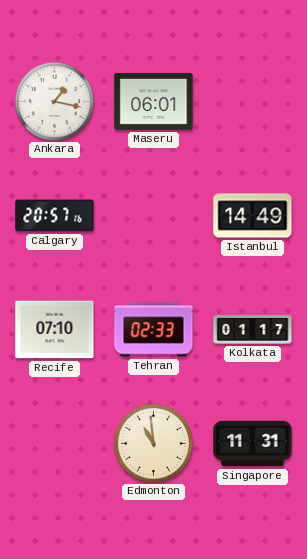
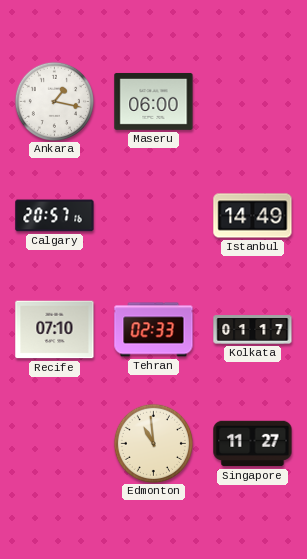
Maseru: 06:01 -> 06:00 (154, 101)
Singapore: 11:31 -> 11:27 (253, 444)
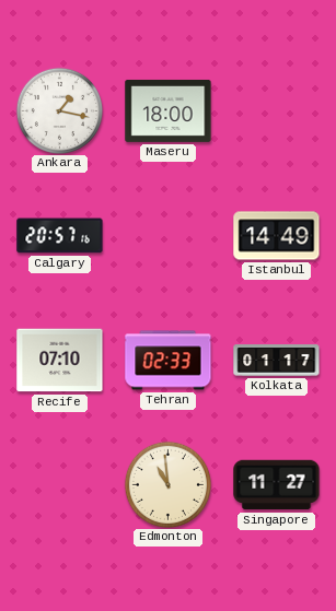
Maseru: 06:00 -> 18:00 (169, 110)
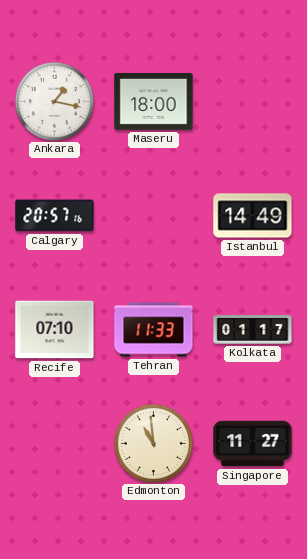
Tehran: 02:33 -> 11:33 (154, 330)
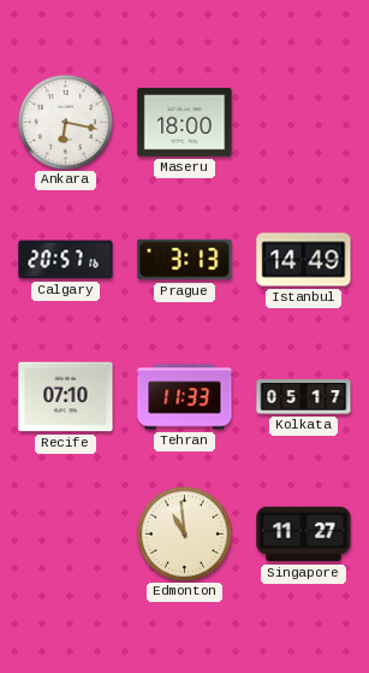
Ankara: 1:17 -> 6:17 (65, 122)
Prague: none -> 3:13 (185, 260)
Kolkata: 01:17 -> 05:17 (304, 397)
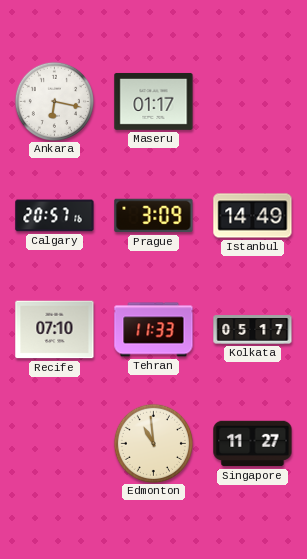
Maseru: 18:00 -> 01:17 (154, 101)
Prague: 3:13 -> 3:09 (154, 216)
